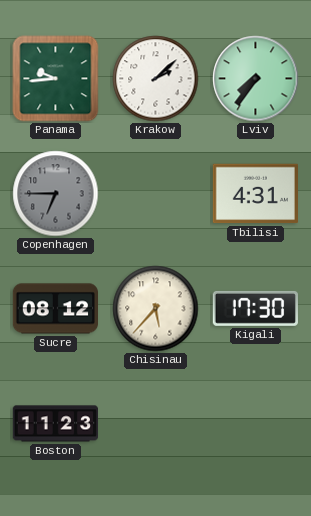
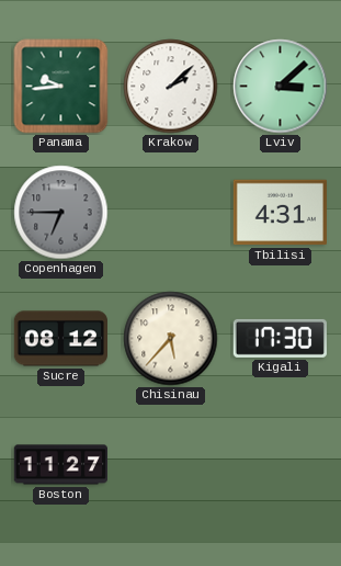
Lviv: 7:36 -> 3:08 (281, 87)
Boston: 11:23 -> 11:27 (60, 465)
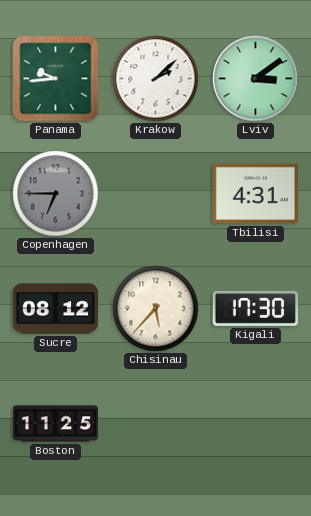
Lviv: 3:08 -> 3:09 (256, 79)
Boston: 11:27 -> 11:25 (55, 424)
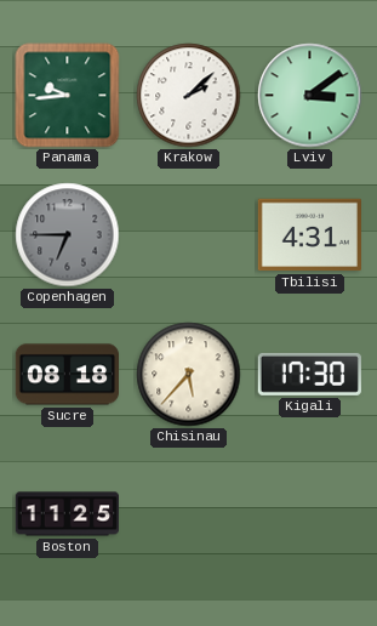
Sucre: 08:12 -> 08:18 (67, 375)
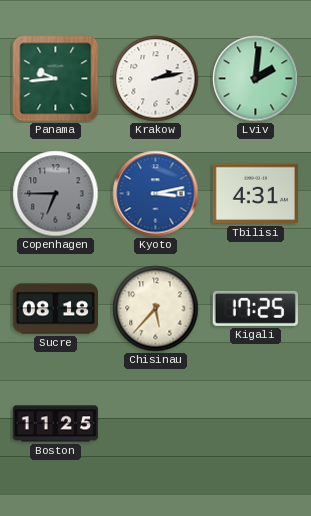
Krakow: 2:08 -> 2:13 (156, 79)
Lviv: 3:09 -> 2:01 (256, 79)
Kyoto: none -> 3:13 (156, 194)
Kigali: 17:30 -> 17:25 (255, 308)
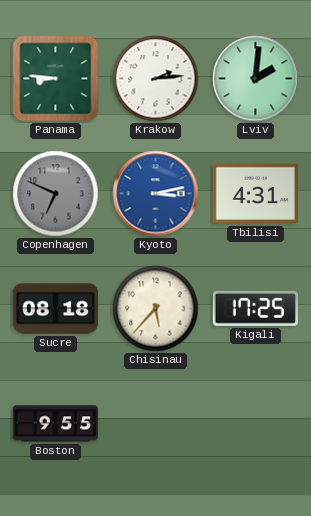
Panama: 9:44 -> 8:46 (56, 79)
Krakow: 2:13 -> 2:14 (156, 79)
Copenhagen: 6:45 -> 6:49 (56, 194)
Boston: 11:25 -> 9:55 (55, 424)
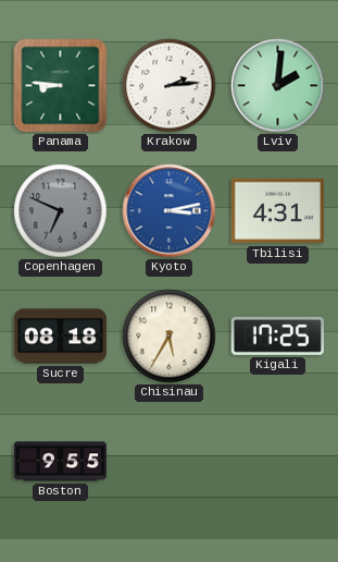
Chisinau: 5:37 -> 5:35 (170, 337)
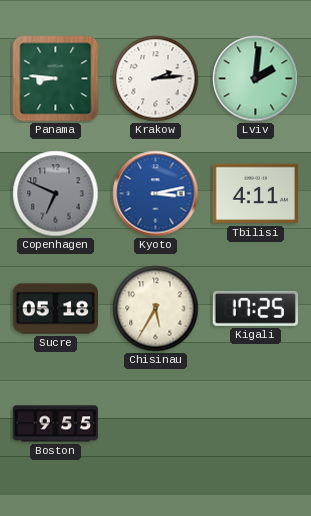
Tbilisi: 4:31 -> 4:11 (255, 194)
Sucre: 08:18 -> 05:18 (55, 309)
